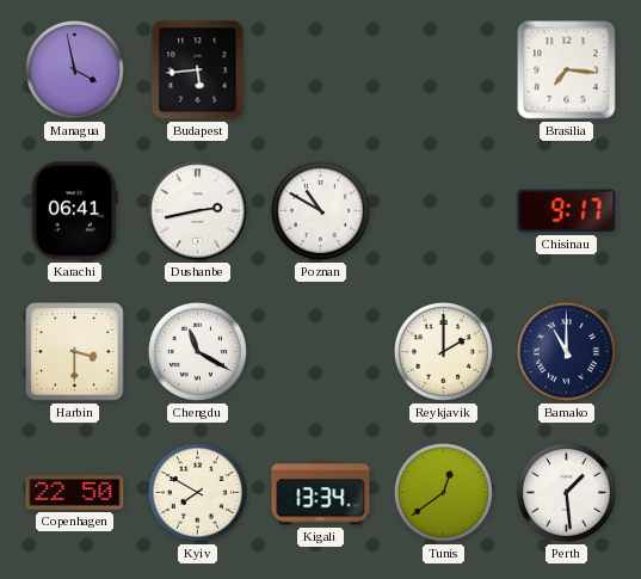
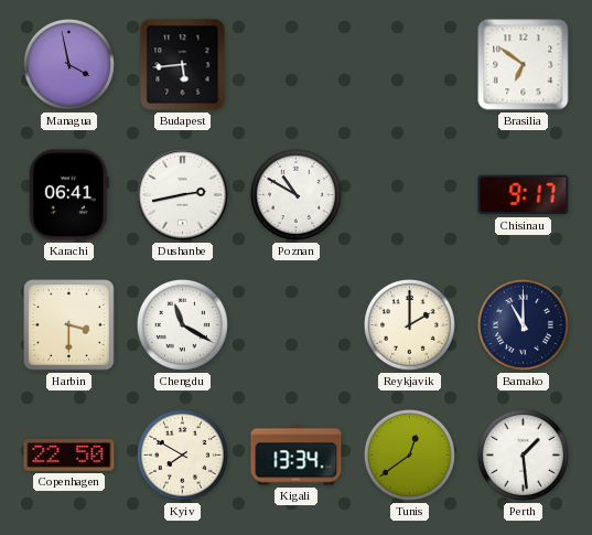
Brasilia: 7:16 -> 6:51 (524, 65)
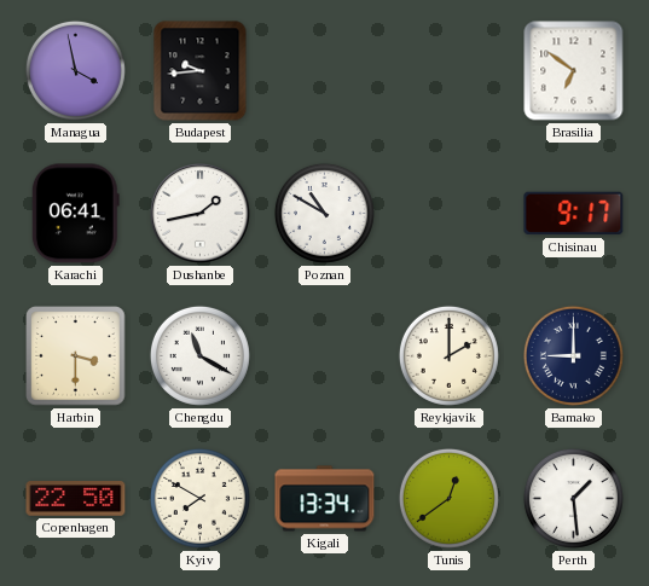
Budapest: 5:44 -> 9:44 (201, 71)
Dushanbe: 2:43 -> 1:43 (201, 214)
Bamako: 11:00 -> 9:00 (573, 355)
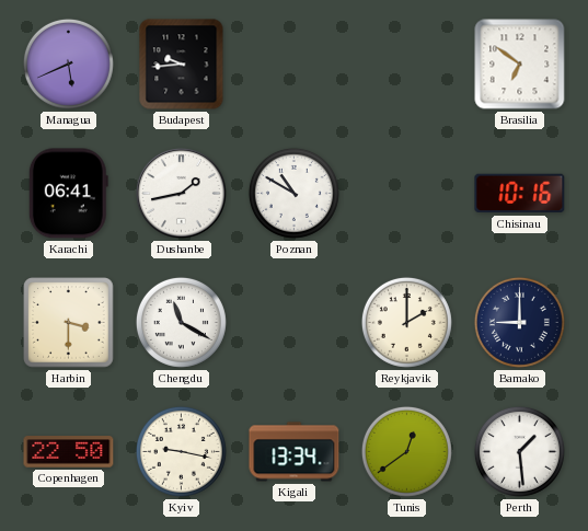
Managua: 3:58 -> 5:41 (68, 64)
Chisinau: 9:17 -> 10:16 (520, 194)
Kyiv: 7:50 -> 9:17 (181, 451)
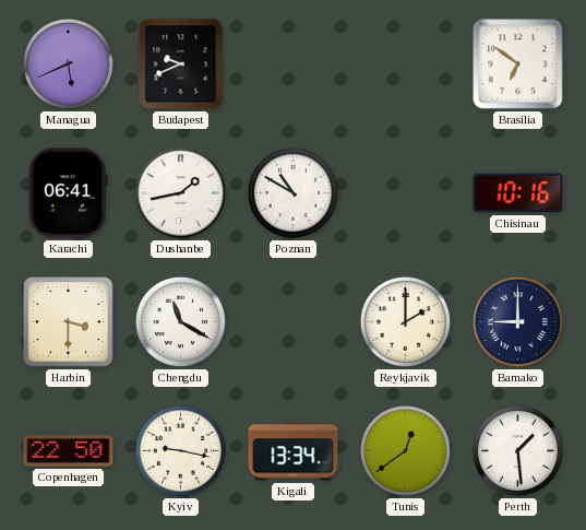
Budapest: 9:44 -> 9:41 (181, 64)
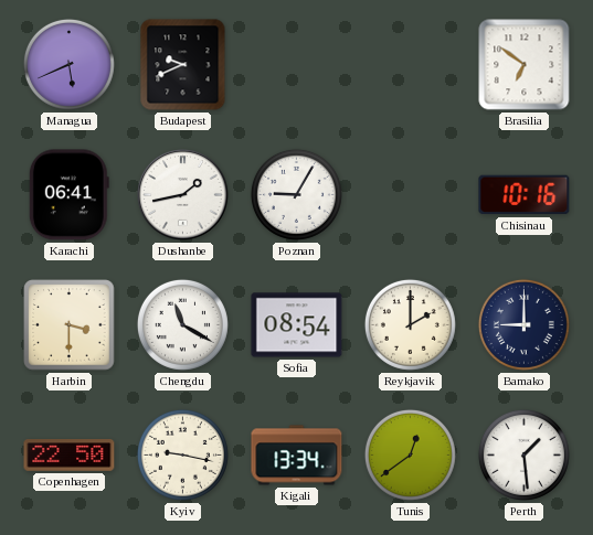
Poznan: 10:50 -> 9:05 (296, 194)
Sofia: none -> 08:54 (297, 325)
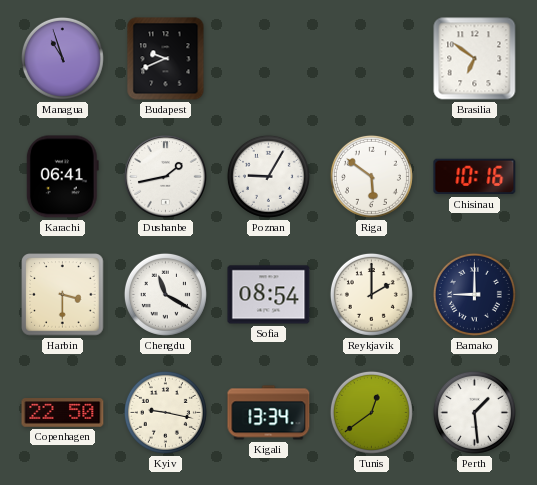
Managua: 5:41 -> 10:57 (62, 58)
Riga: none -> 5:51 (371, 176)
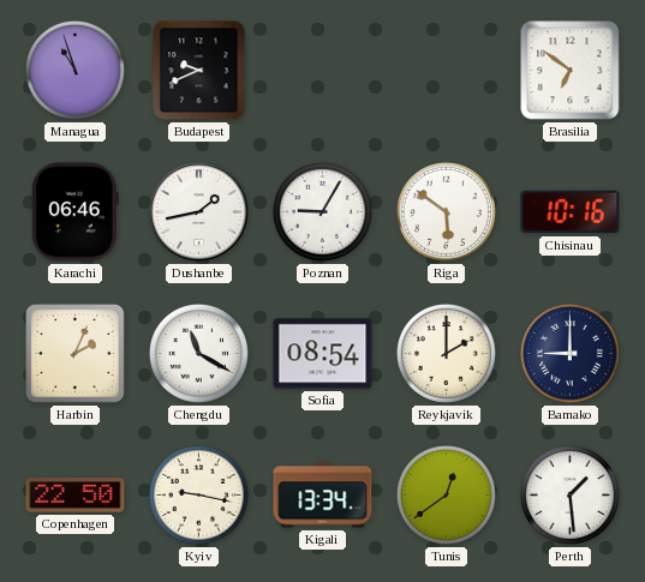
Karachi: 06:41 -> 06:46 (74, 212)
Harbin: 3:30 -> 2:04 (76, 354)
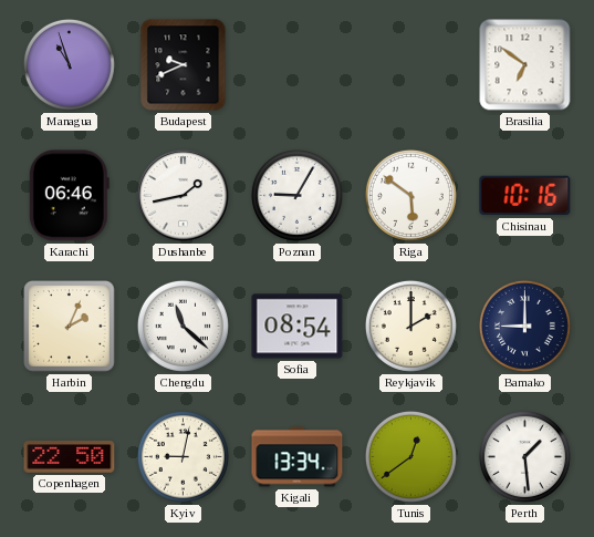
Chengdu: 11:20 -> 11:22 (183, 326)
Kyiv: 9:17 -> 9:02 (183, 456)
